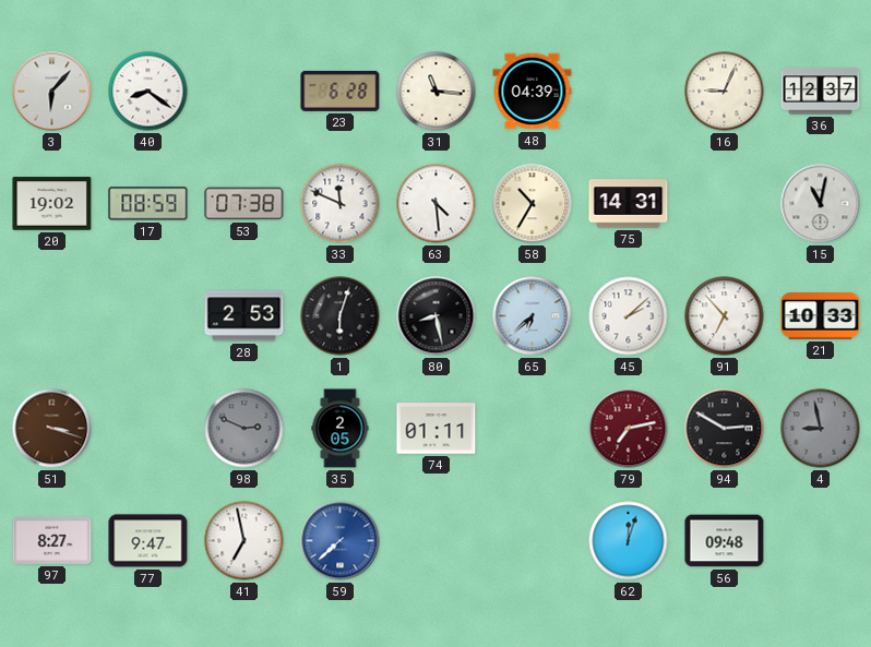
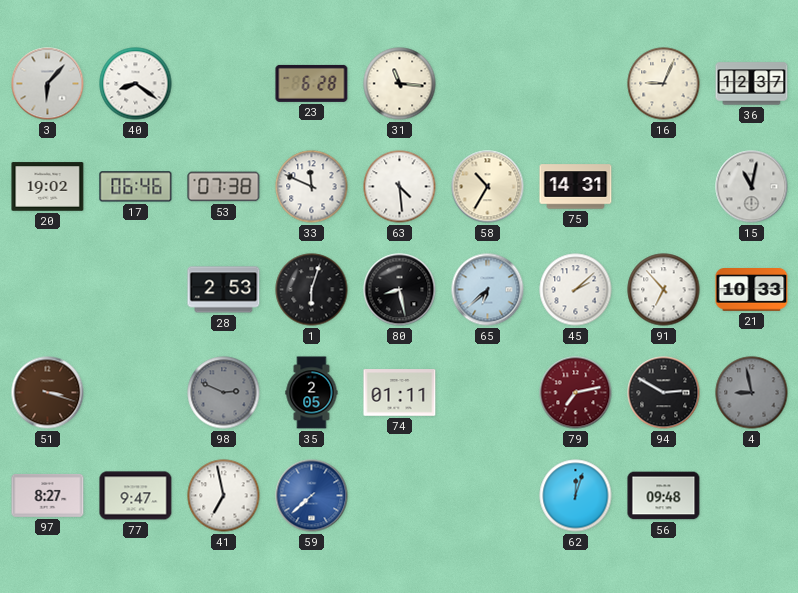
48: 04:39 -> none (533, 92)
17: 08:59 -> 06:46 (136, 187)
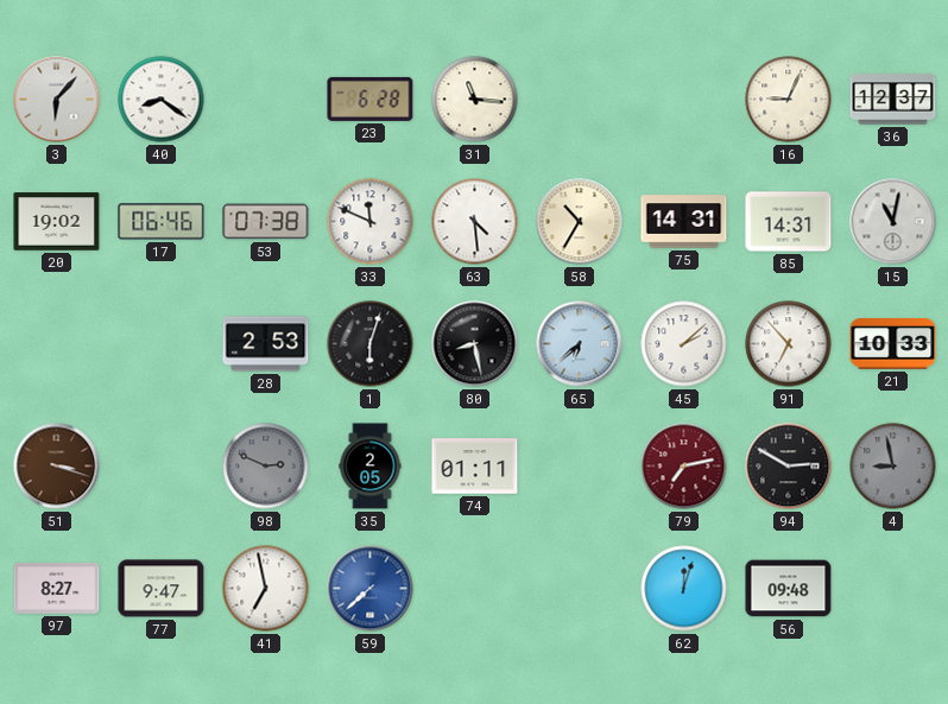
85: none -> 14:31 (789, 222)
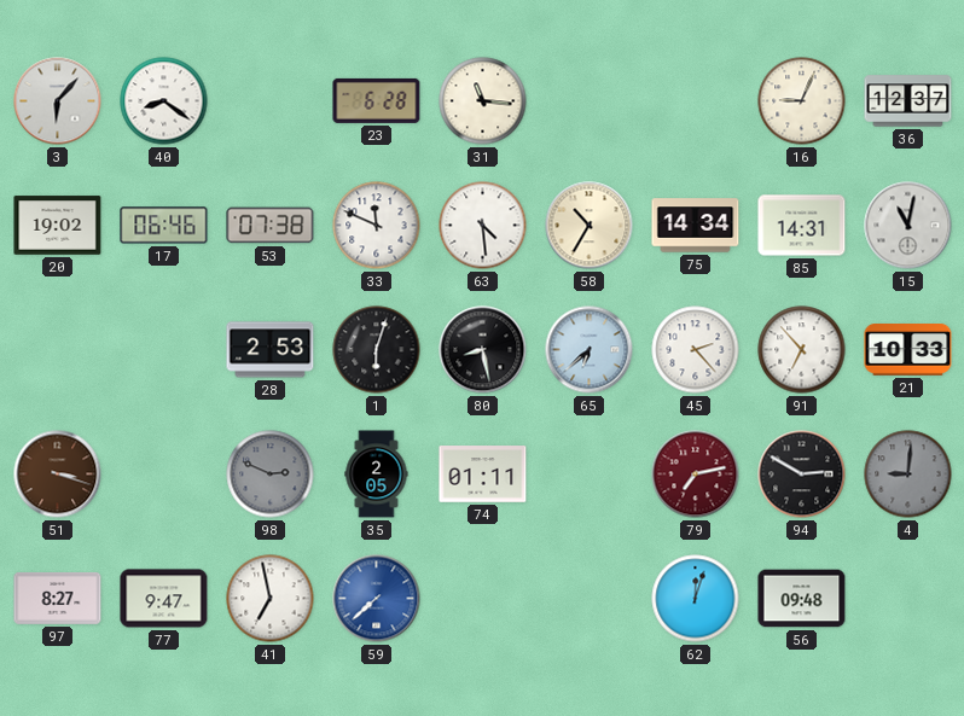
75: 14:31 -> 14:34 (696, 226)
45: 2:08 -> 2:23 (696, 350)
4: 8:58 -> 9:01 (908, 475)
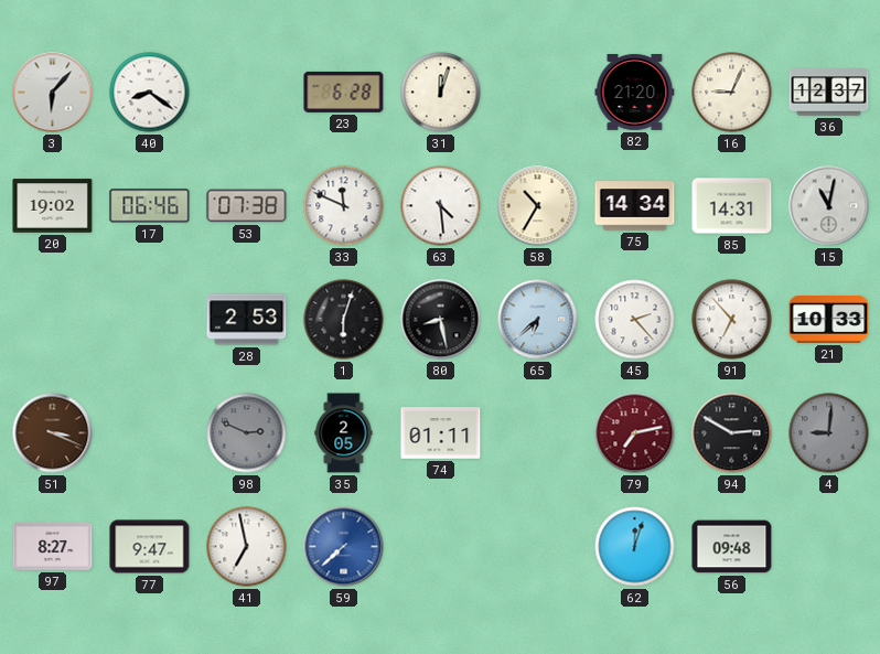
31: 11:16 -> 12:03 (441, 93)
82: none -> 21:20 (635, 92)
51: 3:18 -> 3:19 (53, 433)
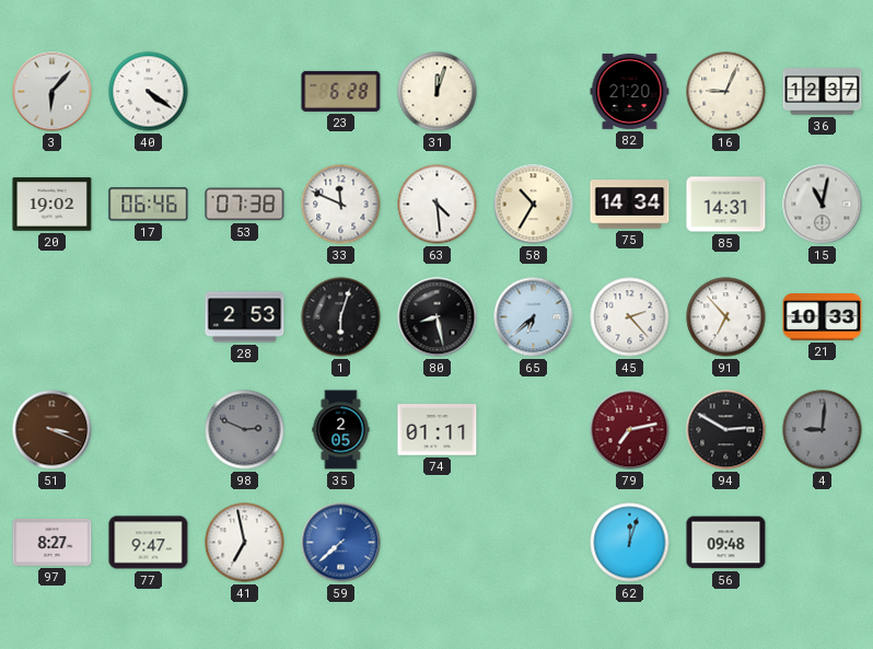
40: 8:21 -> 4:21 (149, 92)
